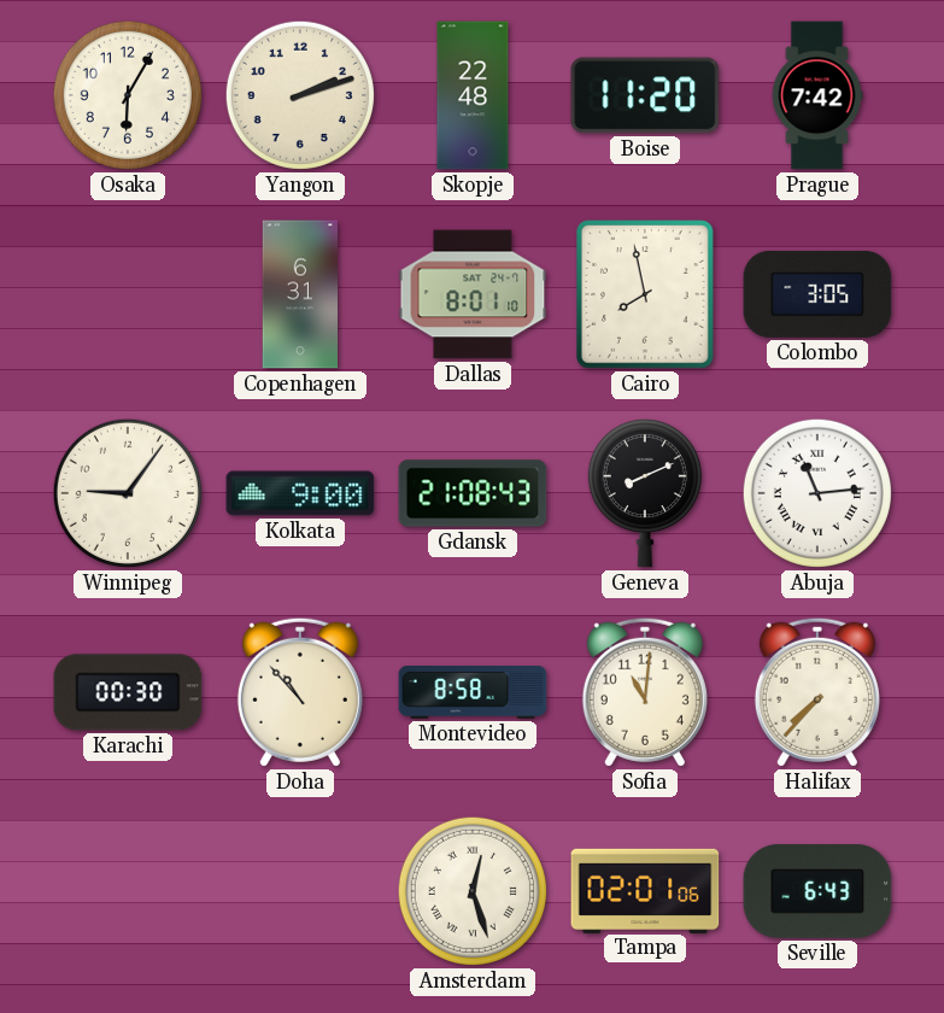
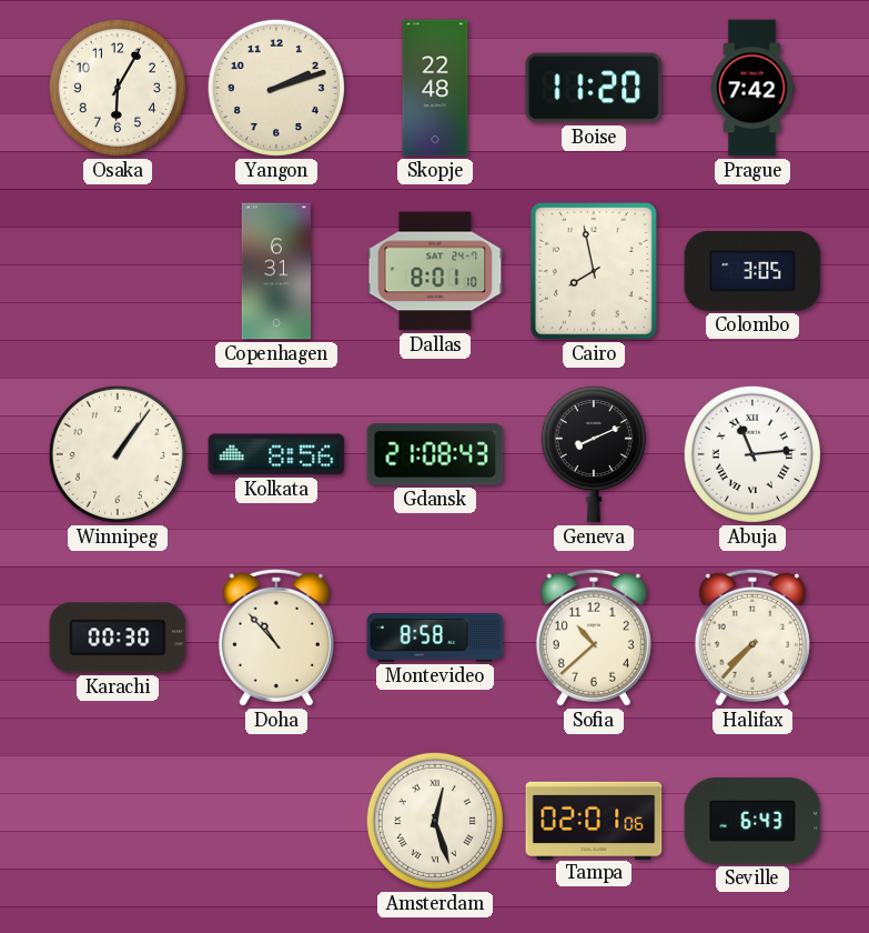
Winnipeg: 9:06 -> 1:06 (118, 454)
Kolkata: 9:00 -> 8:56 (276, 454)
Sofia: 11:01 -> 10:38 (594, 638)
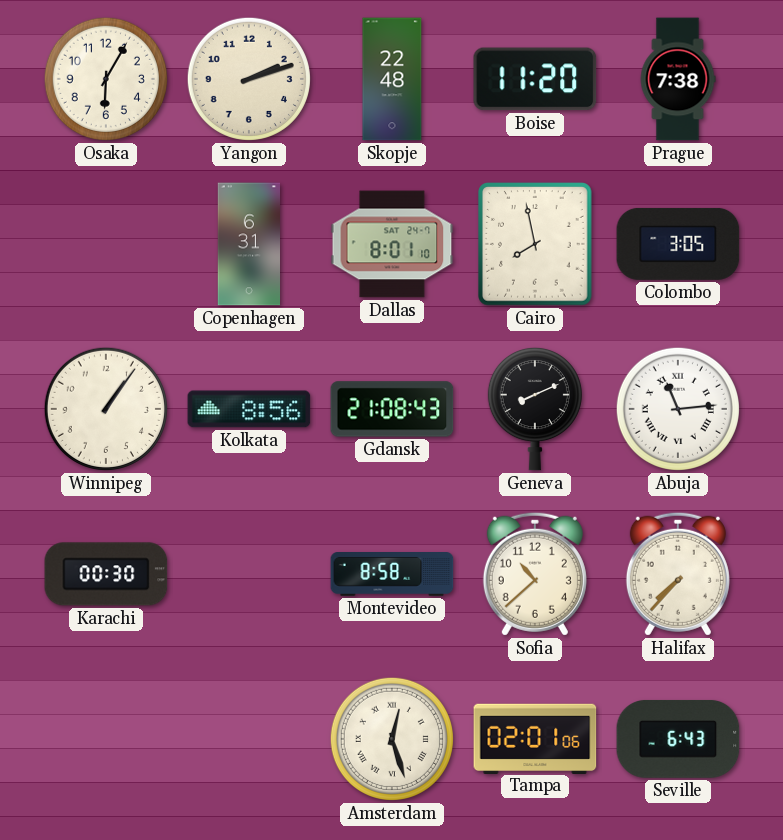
Prague: 7:42 -> 7:38 (678, 79)
Doha: 10:53 -> none (276, 638)
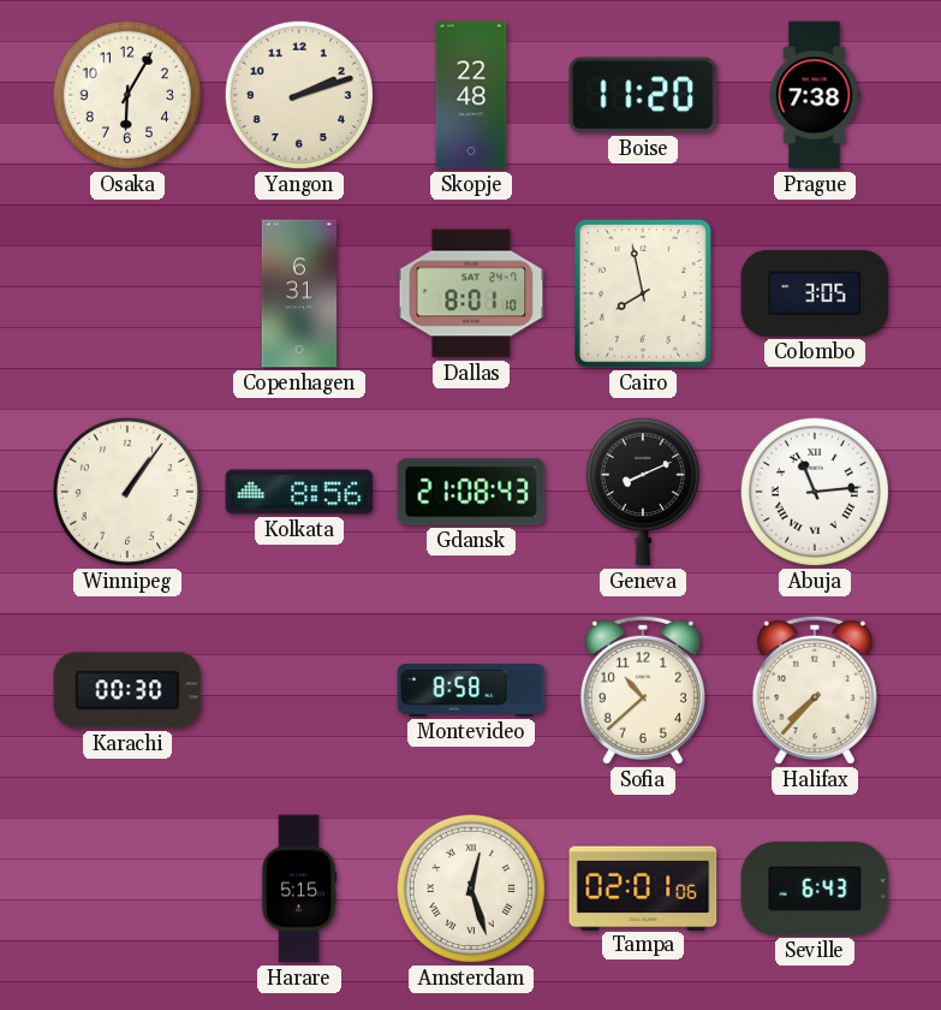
Harare: none -> 5:15 (299, 889)
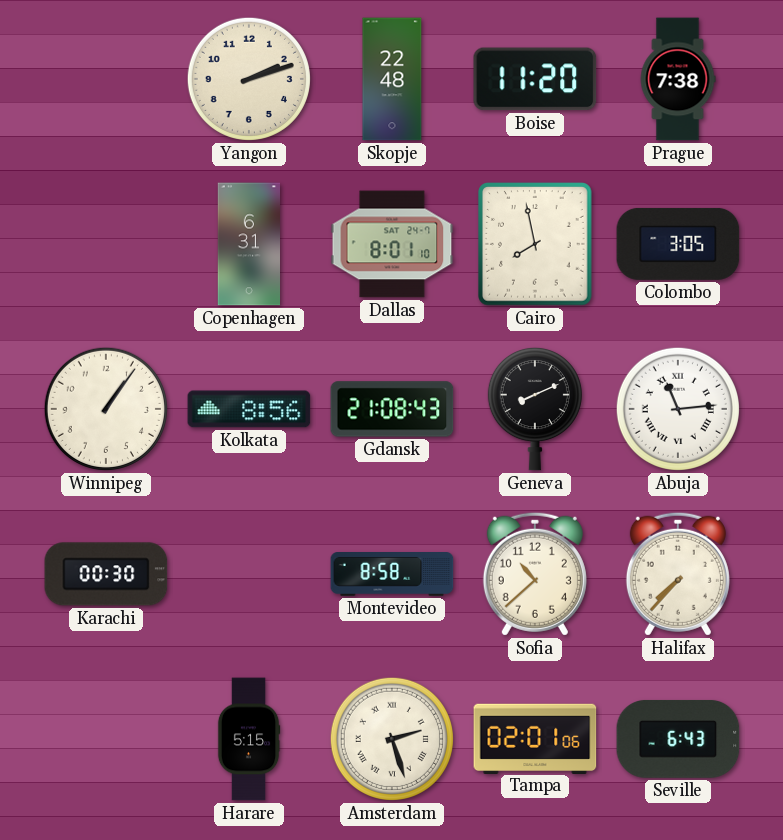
Osaka: 6:05 -> none (127, 95)
Amsterdam: 12:27 -> 2:27 (392, 739)
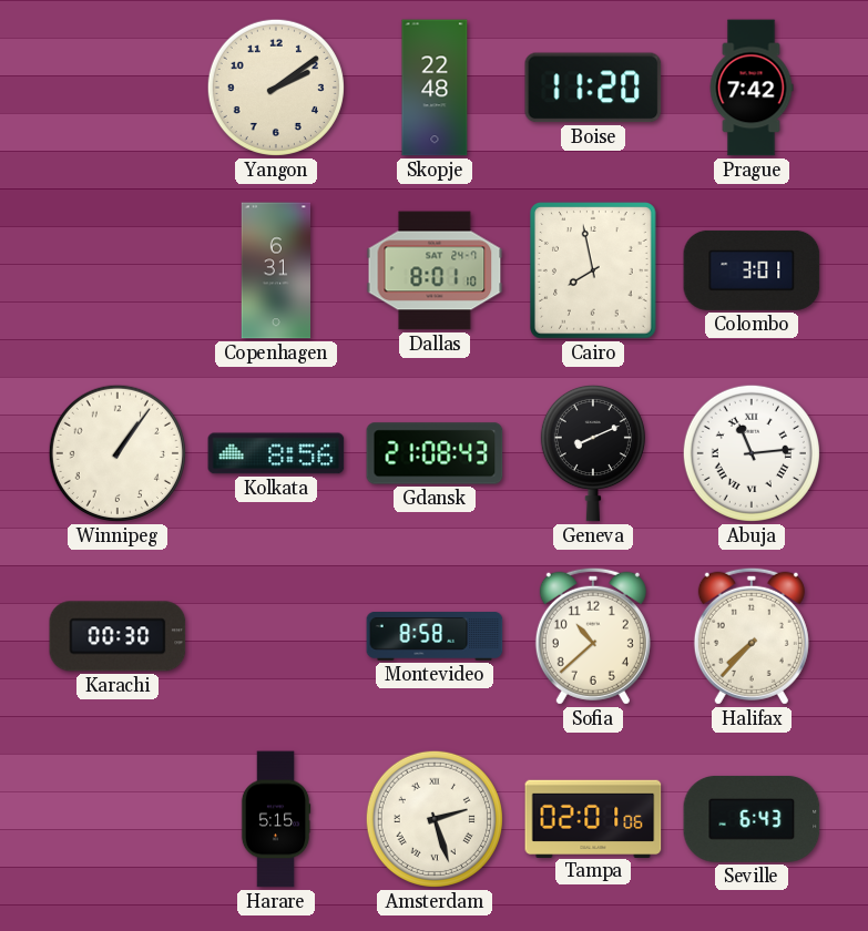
Yangon: 2:12 -> 2:09 (276, 88)
Prague: 7:38 -> 7:42 (752, 88)
Colombo: 3:05 -> 3:01 (752, 270)
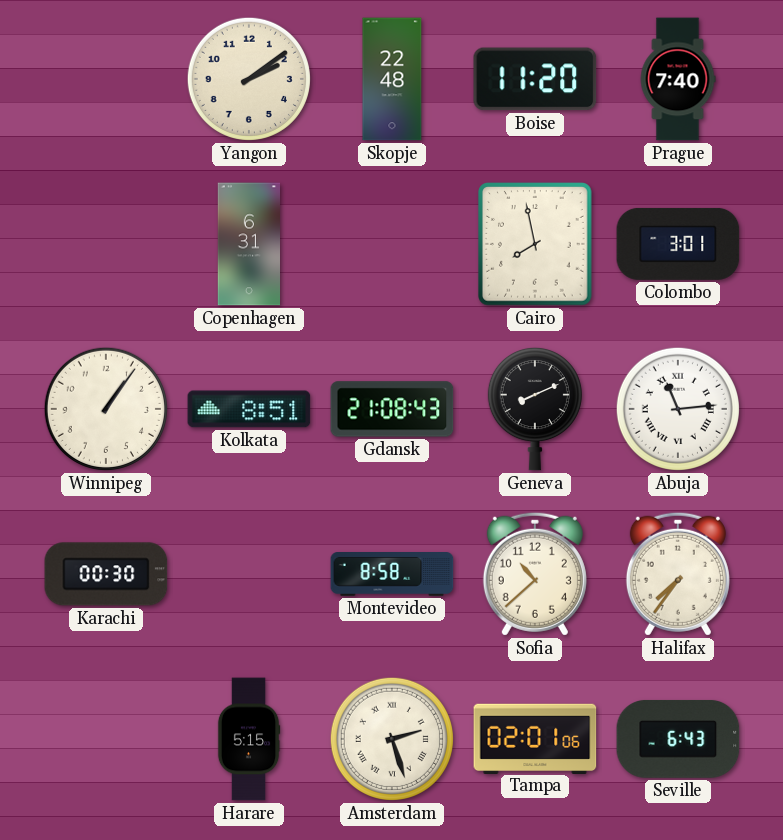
Prague: 7:42 -> 7:40 (678, 79)
Dallas: 8:01 -> none (435, 270)
Kolkata: 8:56 -> 8:51 (249, 409)
Halifax: 7:37 -> 7:36 (678, 574)
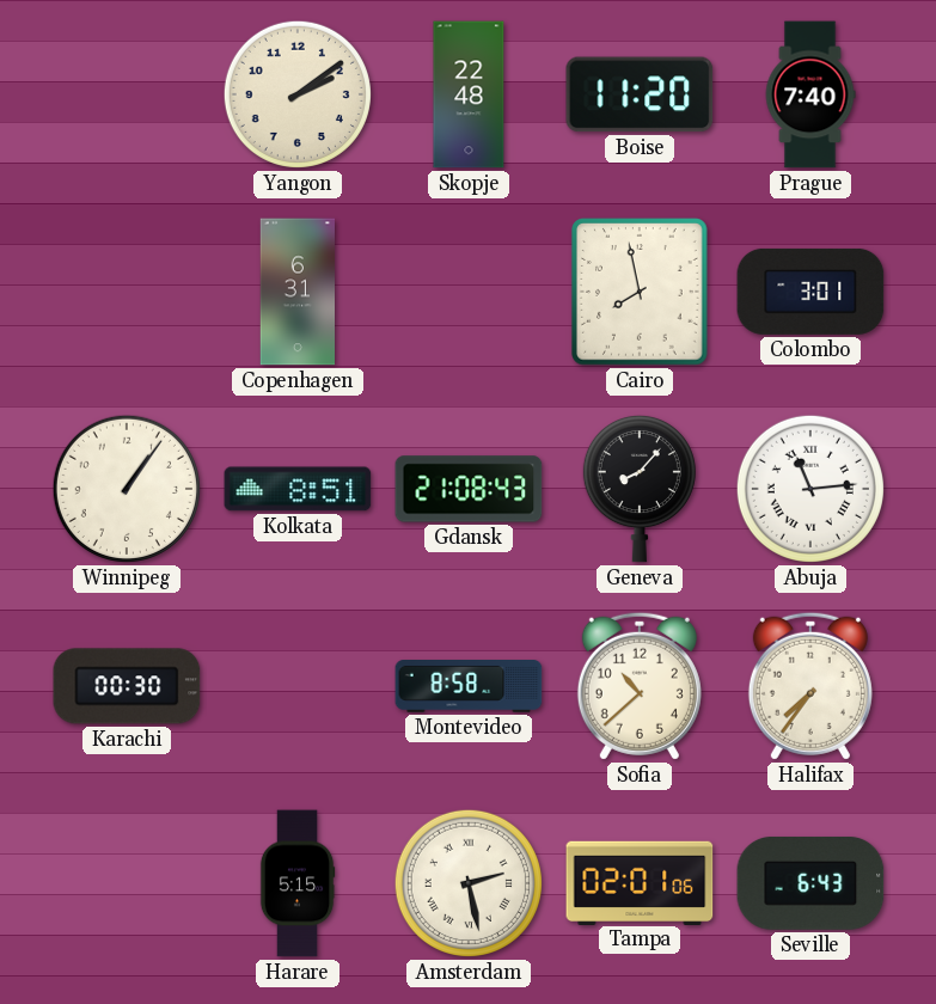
Geneva: 8:11 -> 8:07 (640, 489)
Amsterdam: 2:27 -> 2:28 (469, 883)
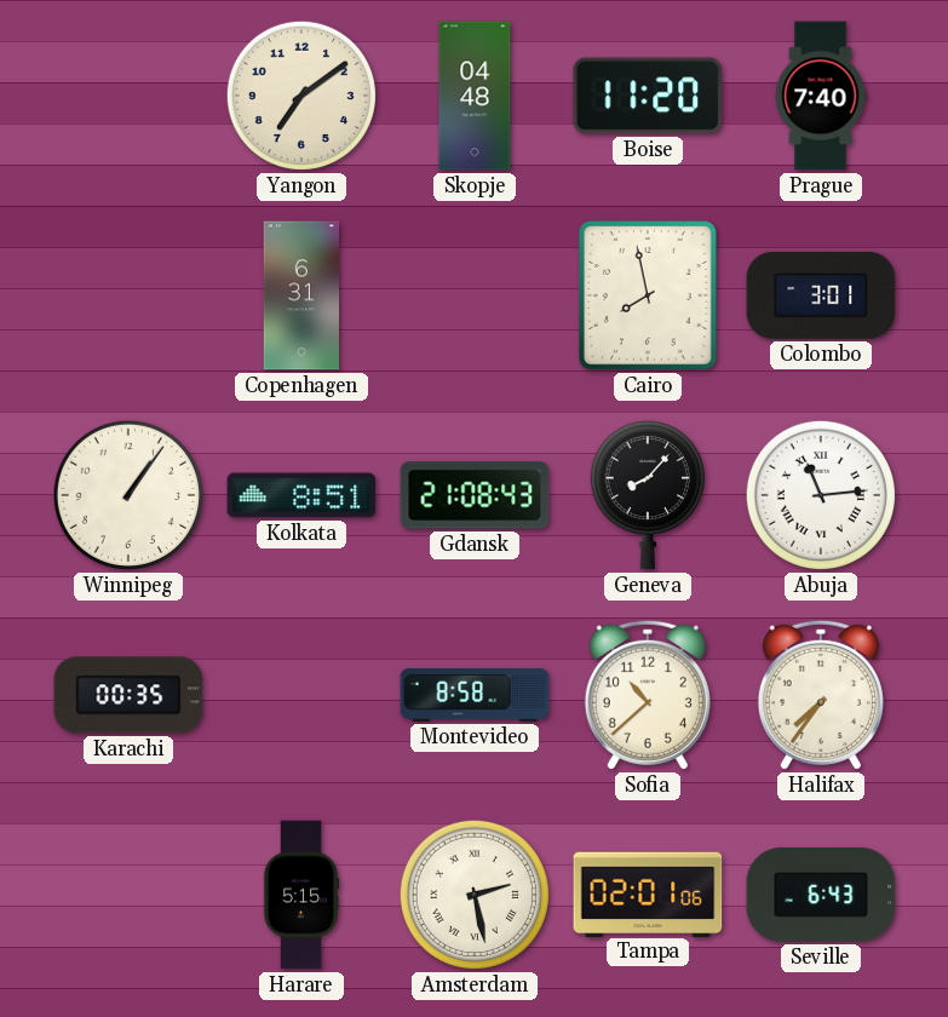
Yangon: 2:09 -> 7:09 (301, 96)
Skopje: 22:48 -> 04:48 (475, 96)
Karachi: 00:30 -> 00:35 (128, 695)
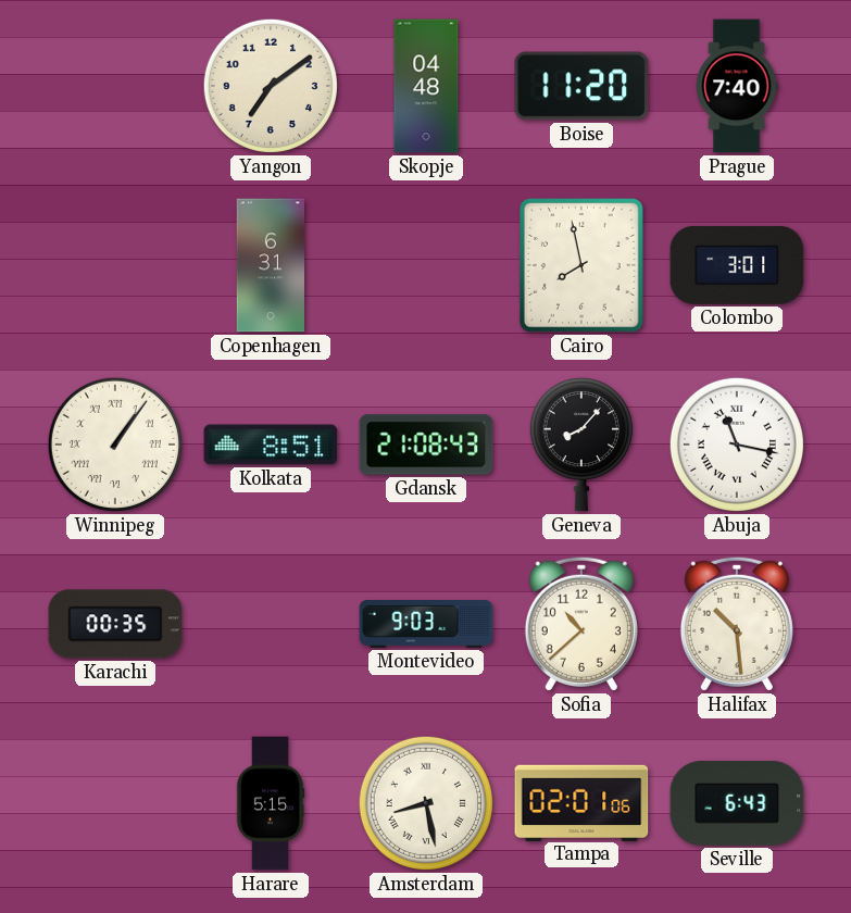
Winnipeg numerals: Arabic -> Roman (115, 445)
Abuja: 11:14 -> 11:17 (737, 445)
Montevideo: 8:58 -> 9:03 (426, 625)
Halifax: 7:36 -> 10:29 (737, 624)
Amsterdam: 2:28 -> 8:28 (426, 803)
